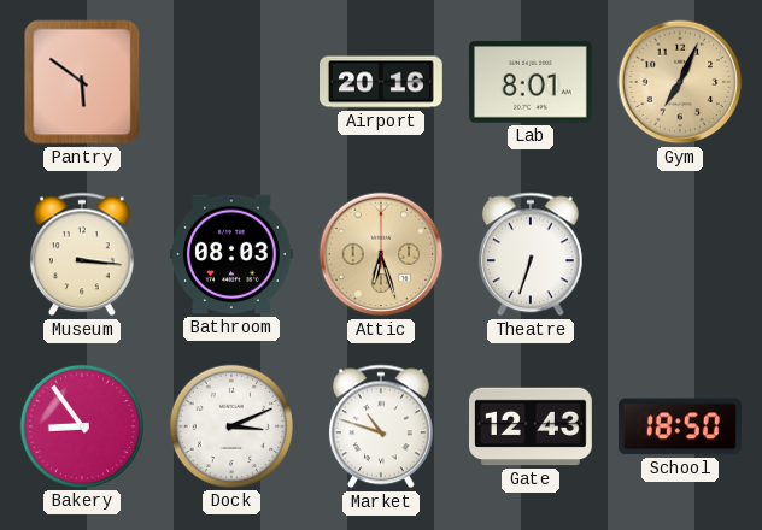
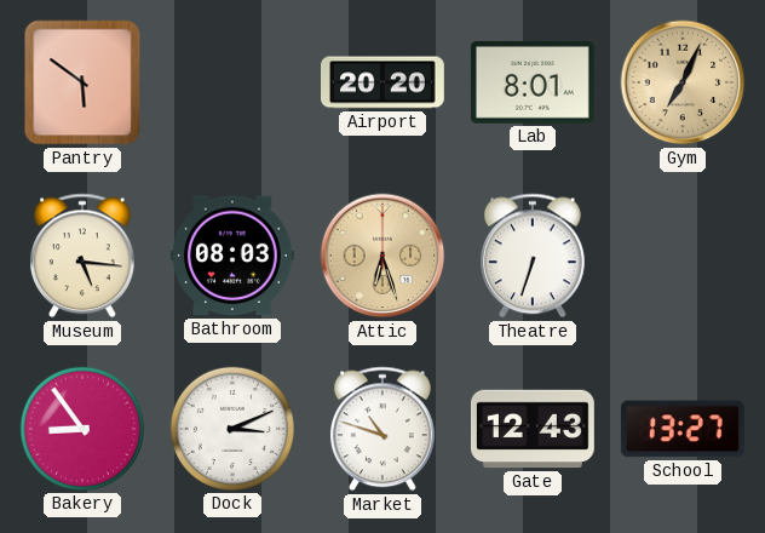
Airport: 20:16 -> 20:20 (384, 82)
Museum: 3:16 -> 5:16 (82, 256)
School: 18:50 -> 13:27 (683, 429)
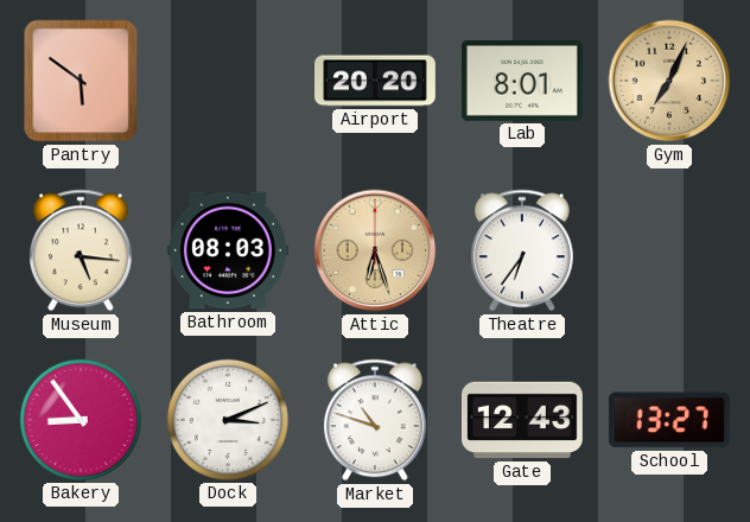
Theatre: 6:33 -> 6:36 (522, 250)
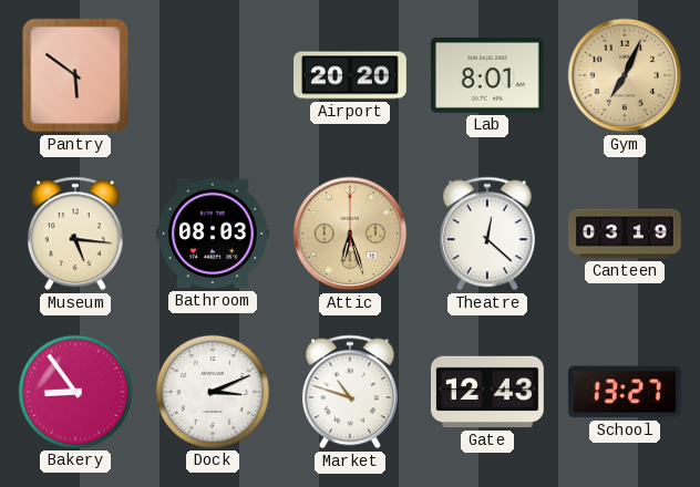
Theatre: 6:36 -> 12:22 (487, 234)
Canteen: none -> 03:19 (626, 234)
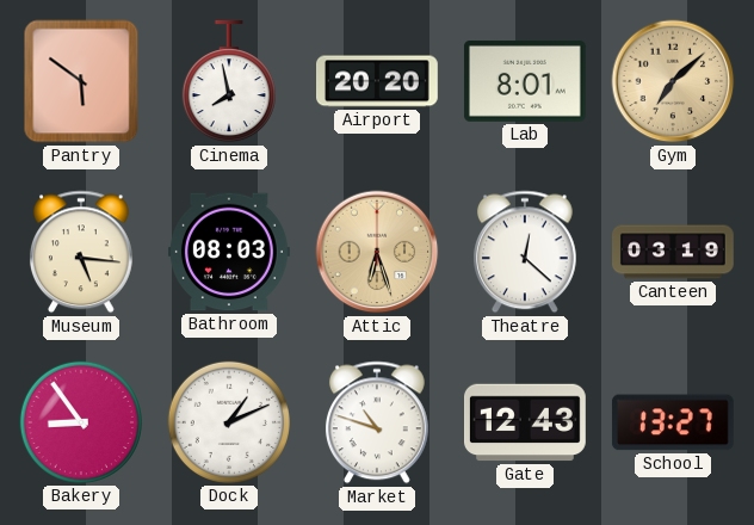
Cinema: none -> 7:58 (229, 81)
Gym: 7:04 -> 7:08 (673, 81)
Dock: 3:11 -> 1:11 (229, 422)
